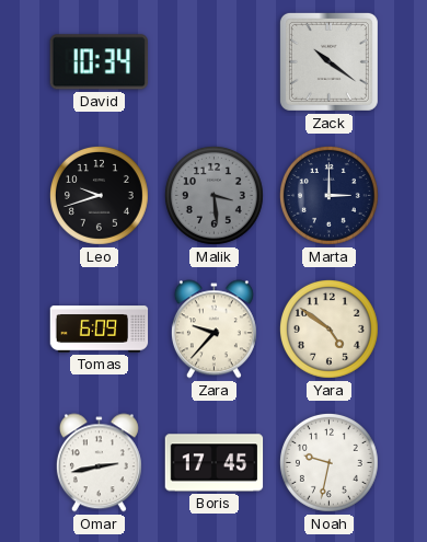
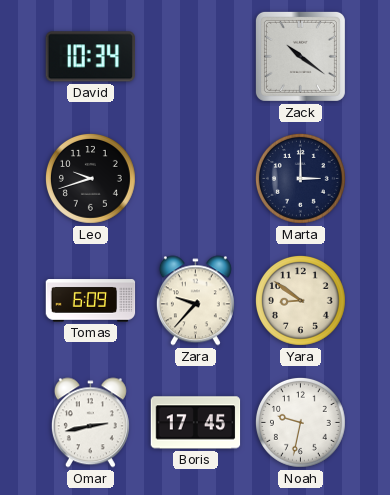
Malik: 3:29 -> none (214, 195)
Yara: 4:51 -> 8:51 (300, 300)
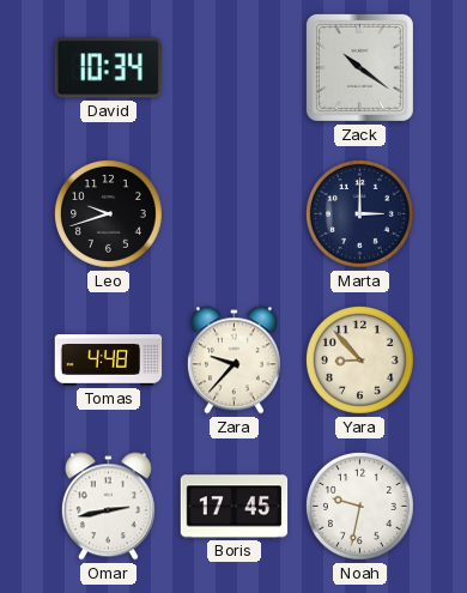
Tomas: 6:09 -> 4:48 (109, 361)
Yara: 8:51 -> 8:53 (359, 359)
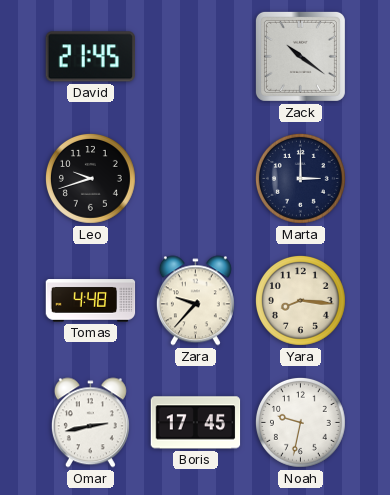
David: 10:34 -> 21:45 (90, 57)
Yara: 8:53 -> 8:16 (300, 300)
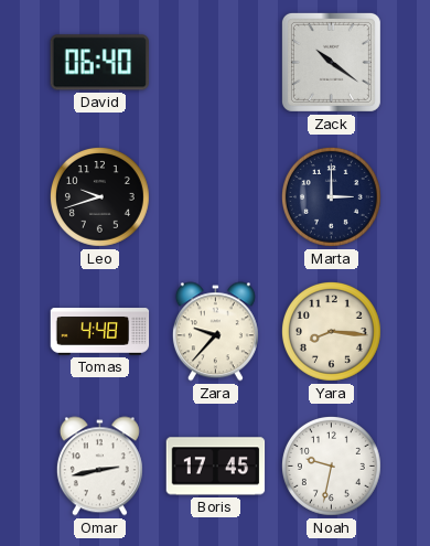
David: 21:45 -> 06:40 (99, 63)
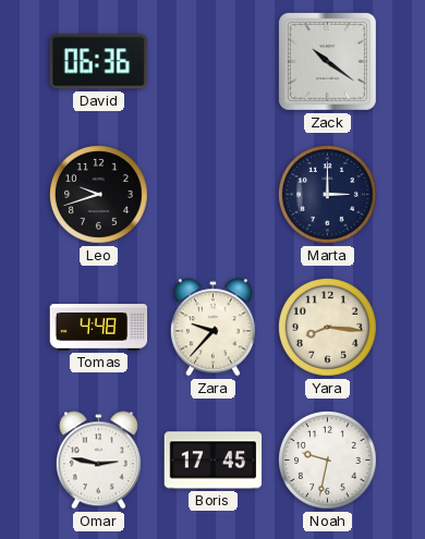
David: 06:40 -> 06:36 (98, 62)
Omar: 2:43 -> 2:47 (98, 461)
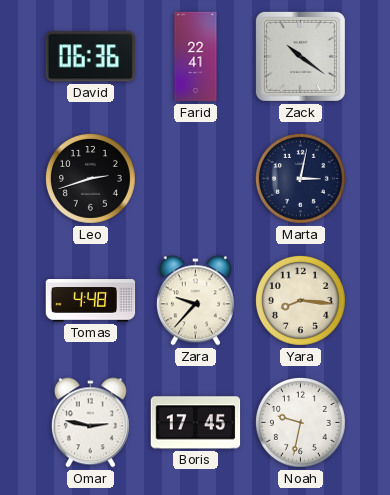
Farid: none -> 22:41 (196, 57)
Leo: 9:42 -> 2:42 (90, 178)
Marta: 3:00 -> 3:02 (300, 178)
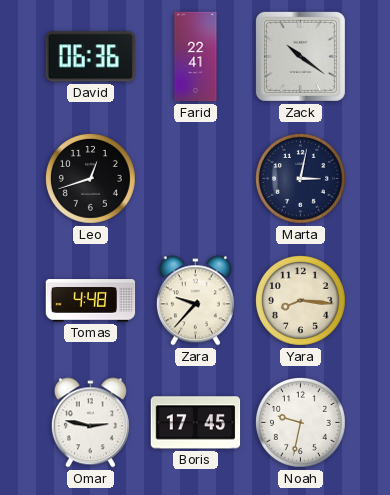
Leo: 2:42 -> 12:42 (90, 178)
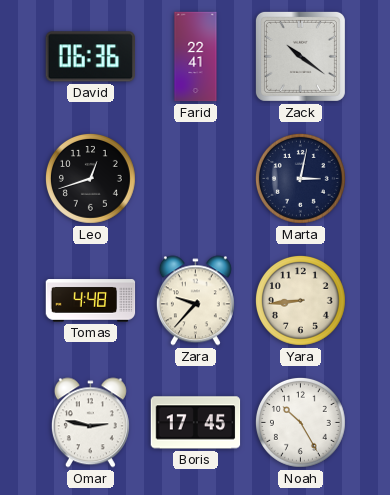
Yara: 8:16 -> 8:44 (300, 300)
Noah: 9:32 -> 10:25 (300, 422)
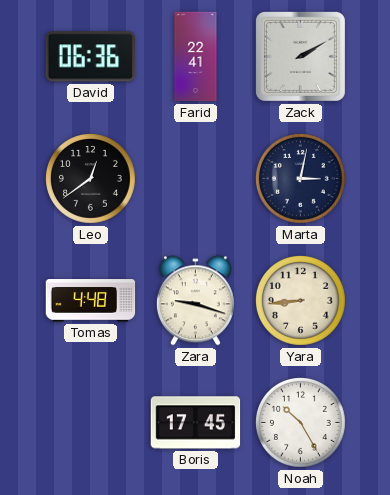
Zack: 10:21 -> 2:10 (300, 56)
Leo: 12:42 -> 12:39 (90, 178)
Zara: 9:37 -> 9:18 (195, 301)
Omar: 2:47 -> none (90, 423)
